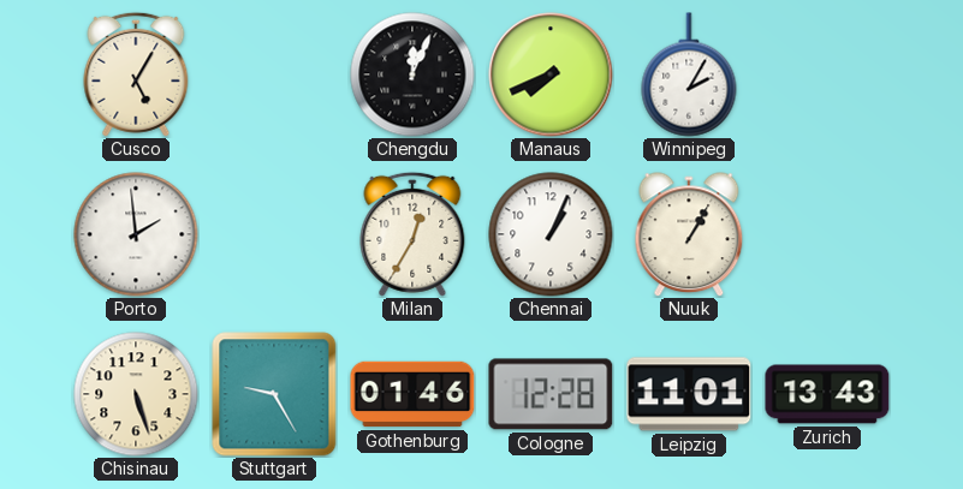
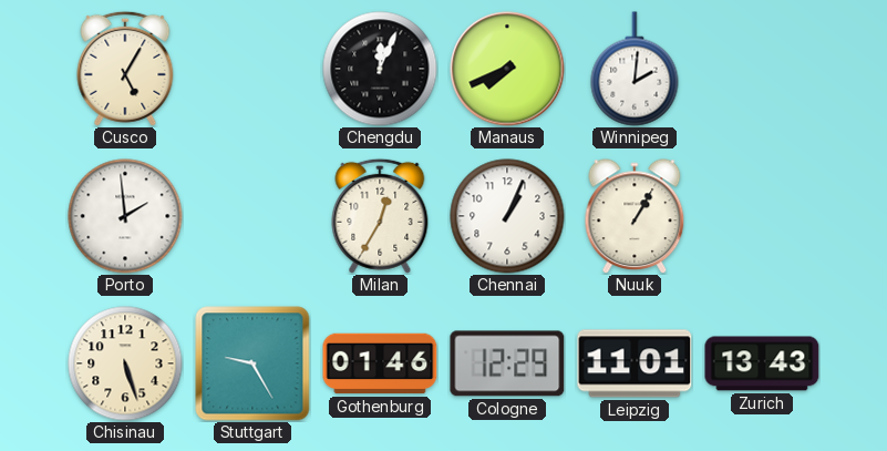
Winnipeg: 2:05 -> 2:01 (635, 69)
Cologne: 12:28 -> 12:29 (507, 363)
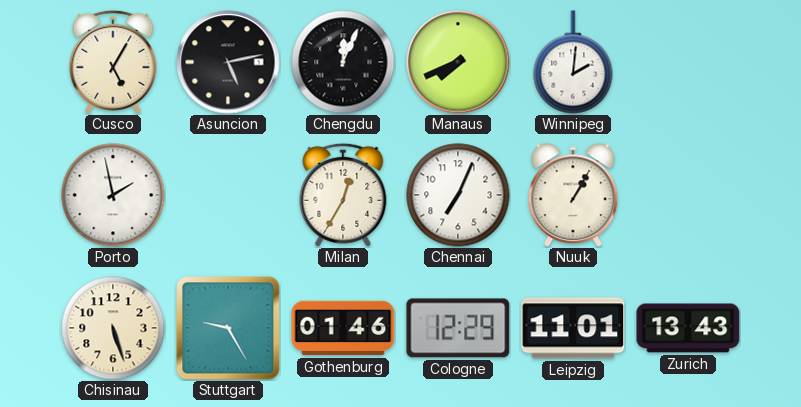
Asuncion: none -> 5:13 (228, 62)
Porto: 1:59 -> 1:58 (113, 195)
Chennai: 1:04 -> 7:04 (458, 195)
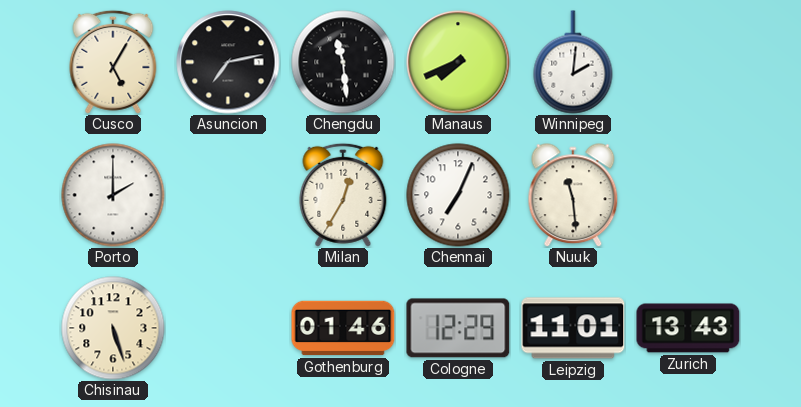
Asuncion: 5:13 -> 7:13 (228, 62)
Chengdu: 12:04 -> 11:29 (343, 62)
Porto: 1:58 -> 2:00 (113, 195)
Nuuk: 1:05 -> 11:29 (573, 195)
Stuttgart: 9:25 -> none (228, 328)
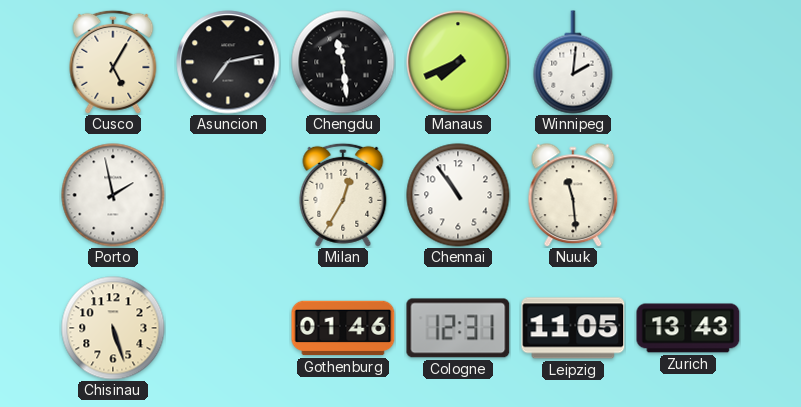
Porto: 2:00 -> 1:58 (113, 195)
Chennai: 7:04 -> 10:54 (458, 195)
Cologne: 12:29 -> 12:31 (458, 328)
Leipzig: 11:01 -> 11:05 (573, 328)
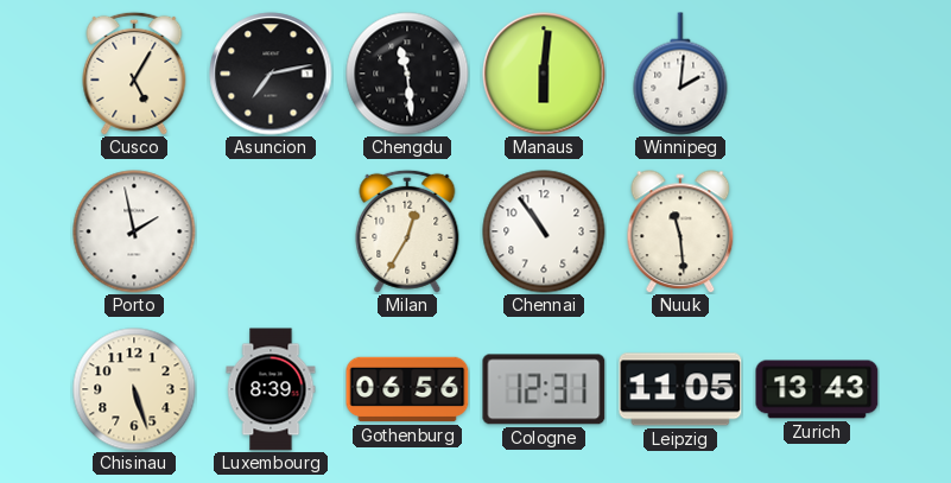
Manaus: 7:41 -> 6:01 (544, 74)
Luxembourg: none -> 8:39 (271, 389)
Gothenburg: 01:46 -> 06:56 (407, 389)
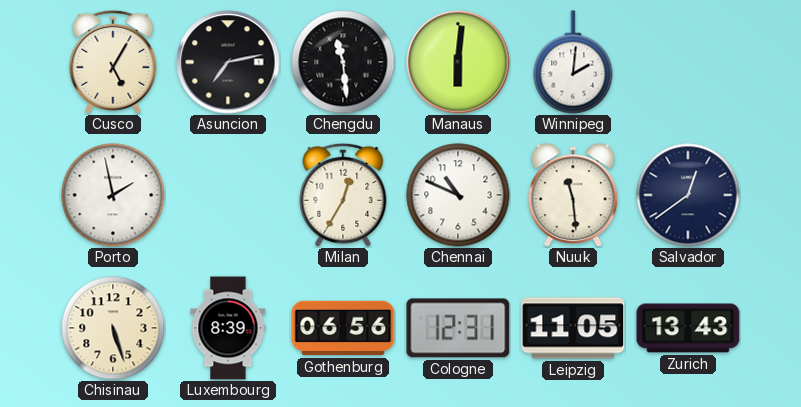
Chennai: 10:54 -> 10:49 (458, 195)
Salvador: none -> 12:39 (688, 195)
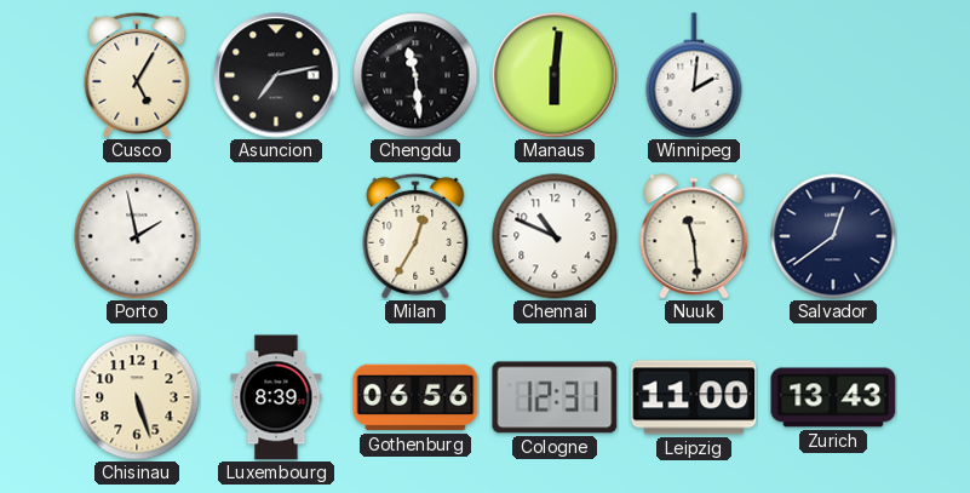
Leipzig: 11:05 -> 11:00 (694, 397)
